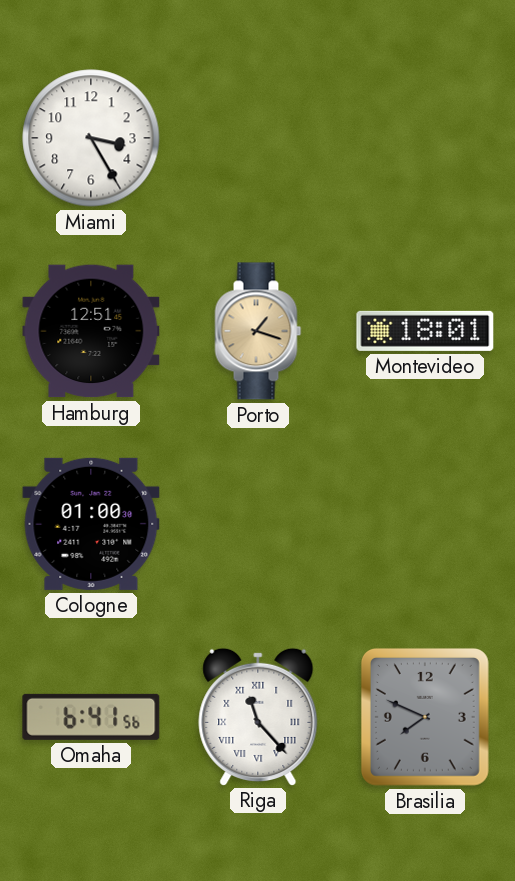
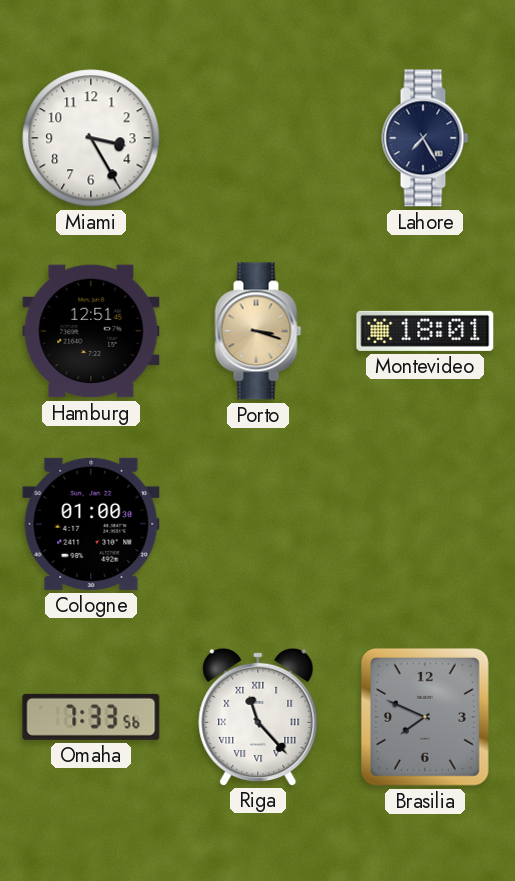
Lahore: none -> 7:25 (425, 138)
Porto: 1:18 -> 3:18 (258, 331)
Omaha: 6:41 -> 7:33 (91, 717)
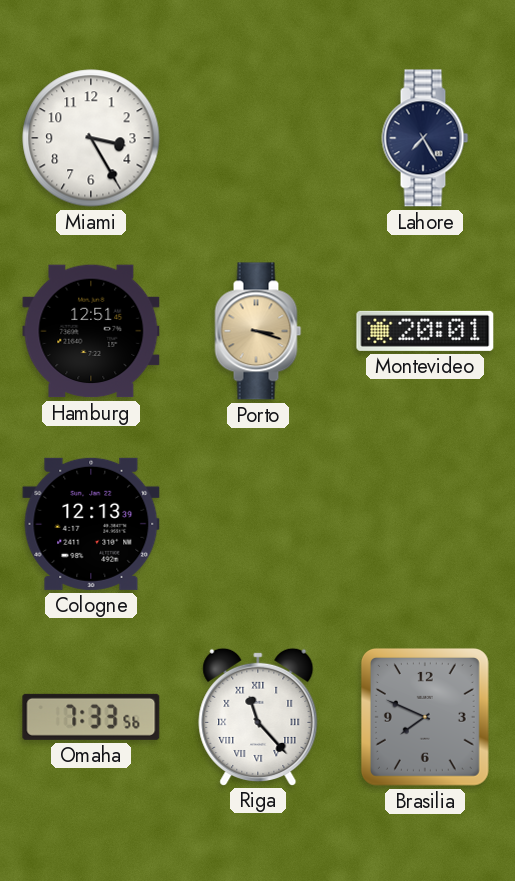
Montevideo: 18:01 -> 20:01 (425, 331)
Cologne: 01:00 -> 12:13 (91, 524)
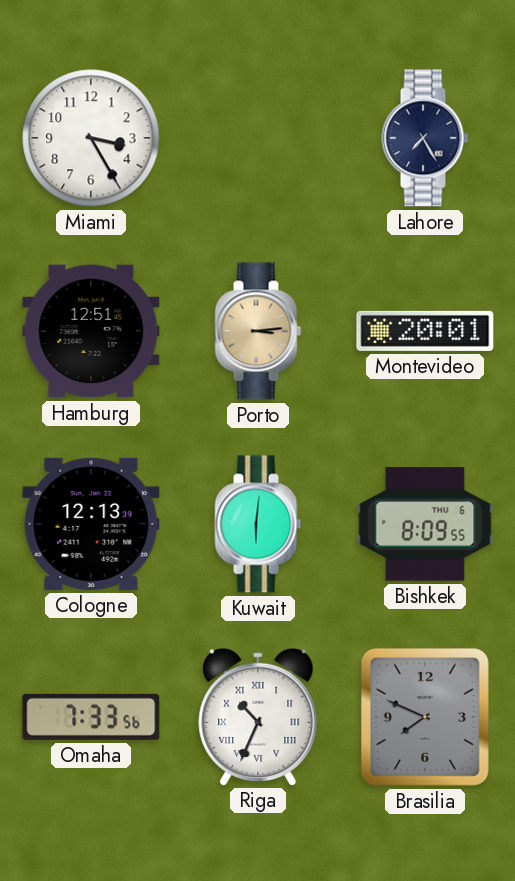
Porto: 3:18 -> 3:14 (258, 331)
Kuwait: none -> 6:01 (258, 524)
Bishkek: none -> 8:09 (425, 524)
Riga: 11:23 -> 10:34 (258, 716)
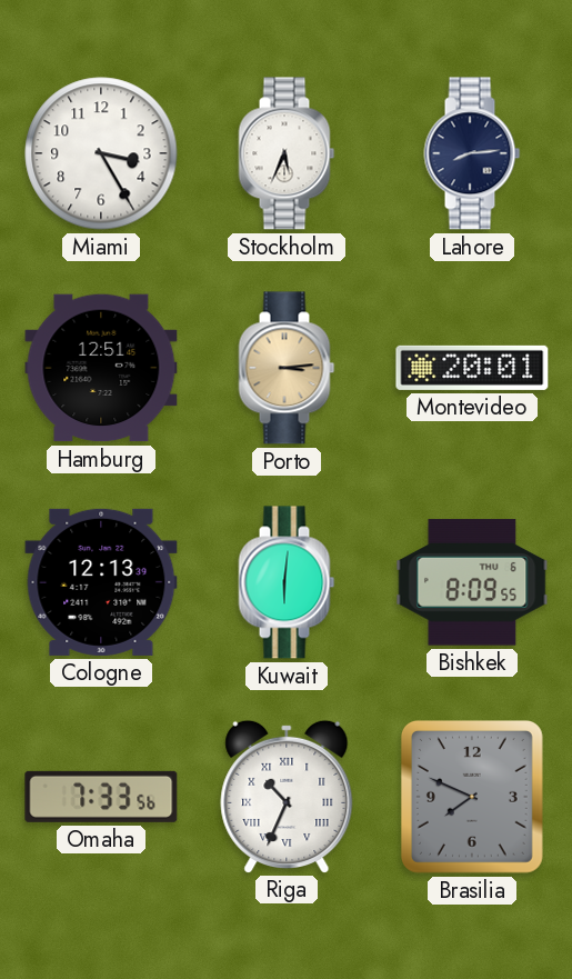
Stockholm: none -> 5:34 (287, 153)
Lahore: 7:25 -> 8:14 (472, 153)
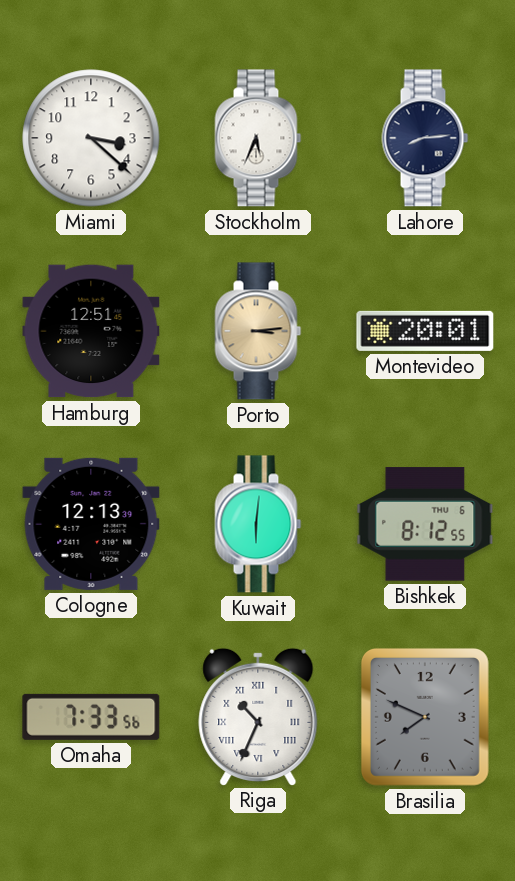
Miami: 3:25 -> 3:22 (91, 138)
Bishkek: 8:09 -> 8:12 (425, 524)
